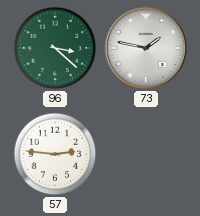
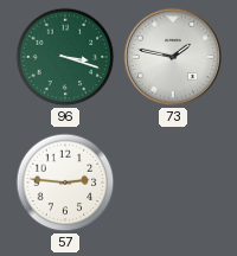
96: 3:22 -> 3:18 (65, 57)
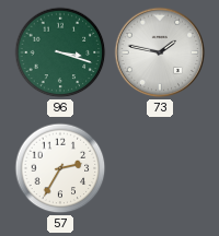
57: 2:46 -> 2:35 (60, 168)
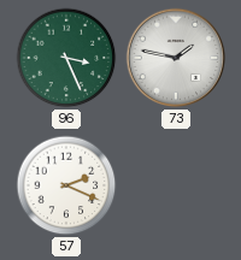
96: 3:18 -> 3:26 (66, 58)
57: 2:35 -> 2:19 (66, 185)
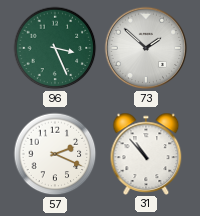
73: 1:47 -> 1:52 (146, 48)
31: none -> 10:53 (146, 153)
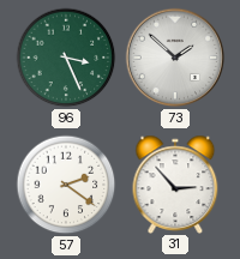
57: 2:19 -> 2:21 (66, 185)
31: 10:53 -> 2:53 (175, 183)
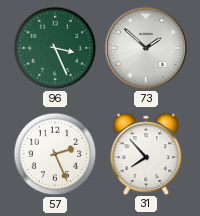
57: 2:21 -> 2:26 (55, 154)
31: 2:53 -> 7:53 (146, 153)
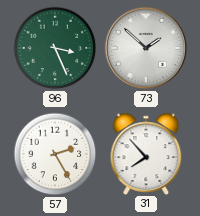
57: 2:26 -> 2:25 (55, 154)
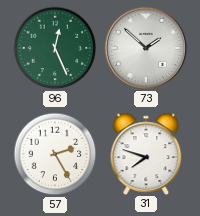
96: 3:26 -> 12:26 (55, 48)
31: 7:53 -> 7:48 (146, 153)
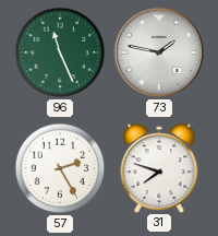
96: 12:26 -> 11:26 (60, 52)
73: 1:52 -> 1:47 (159, 52)
